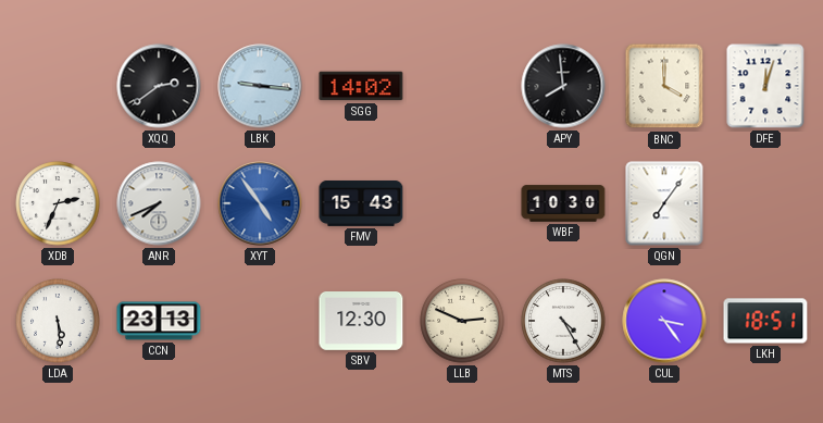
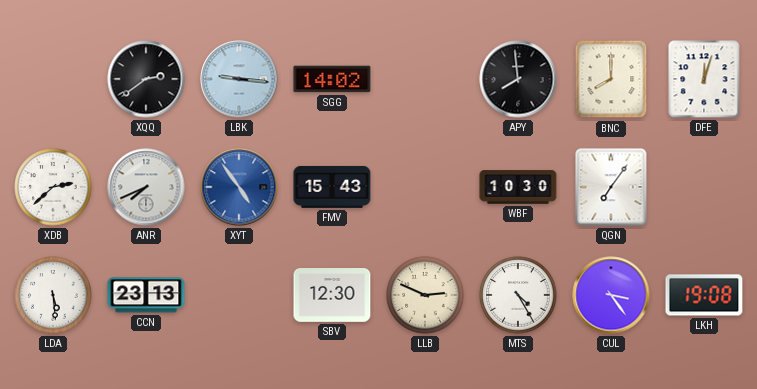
BNC: 4:00 -> 8:00 (611, 79)
XDB: 2:34 -> 2:38 (53, 187)
LKH: 18:51 -> 19:08 (704, 295)
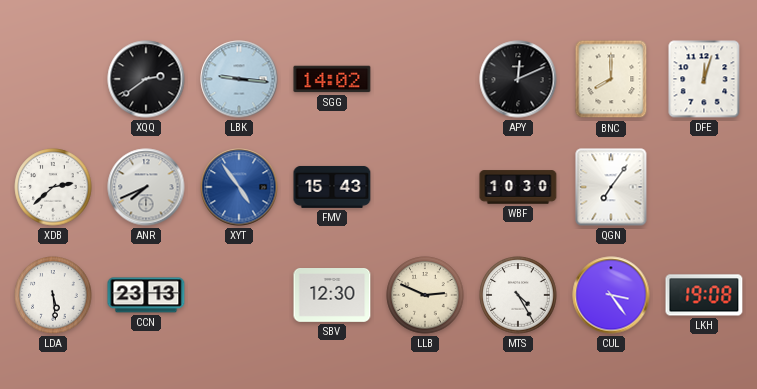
APY: 7:59 -> 12:11 (518, 79)
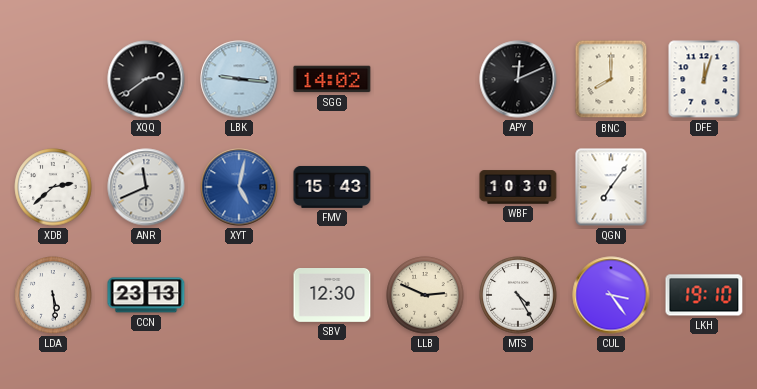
ANR: 7:41 -> 11:41 (146, 187)
XYT: 4:54 -> 5:02 (239, 187)
LKH: 19:08 -> 19:10 (704, 295)
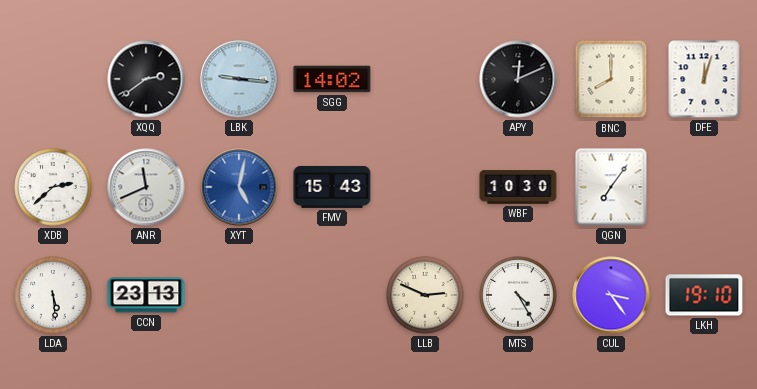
SBV: 12:30 -> none (332, 296)
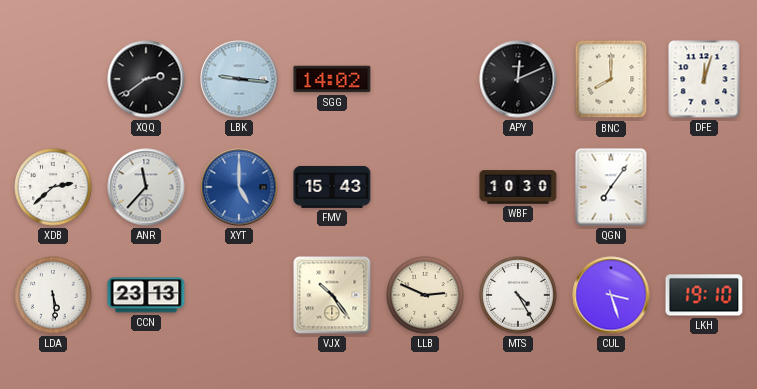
ANR: 11:41 -> 11:37 (146, 187)
XYT: 5:02 -> 5:00 (239, 187)
VJX: none -> 10:24 (332, 295)
CUL: 3:24 -> 3:27 (611, 295)
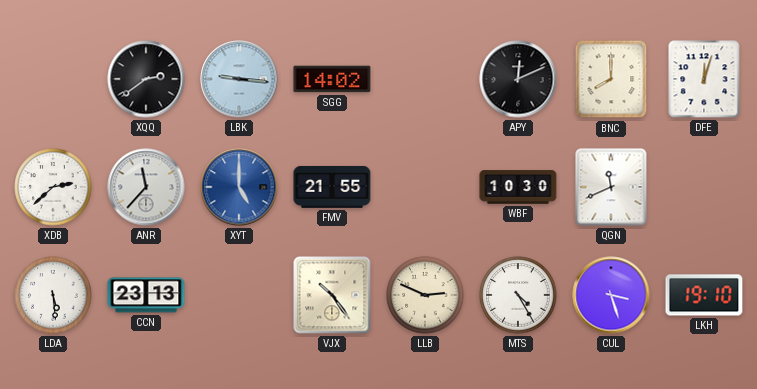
FMV: 15:43 -> 21:55 (332, 187)
QGN: 7:06 -> 11:41 (611, 187)
